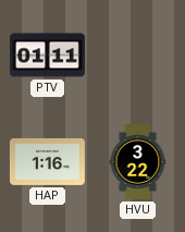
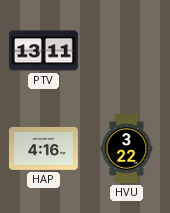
PTV: 01:11 -> 13:11 (44, 51)
HAP: 1:16 -> 4:16 (43, 148)
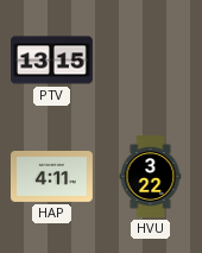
PTV: 13:11 -> 13:15 (52, 61)
HAP: 4:16 -> 4:11 (51, 176)
